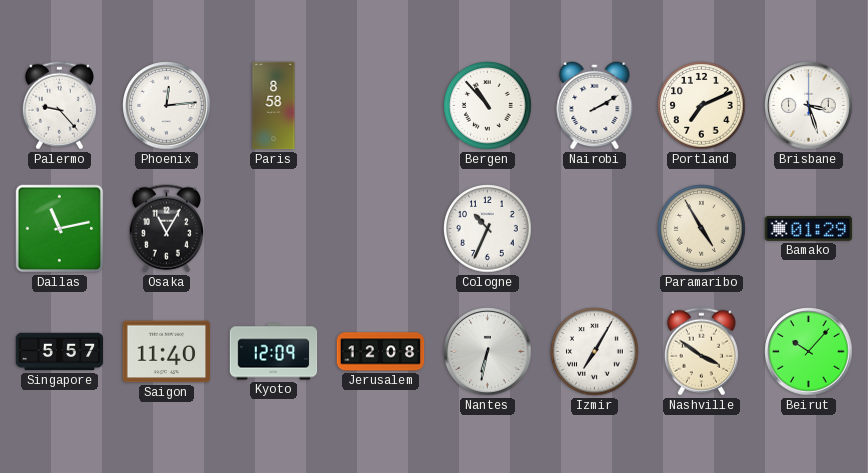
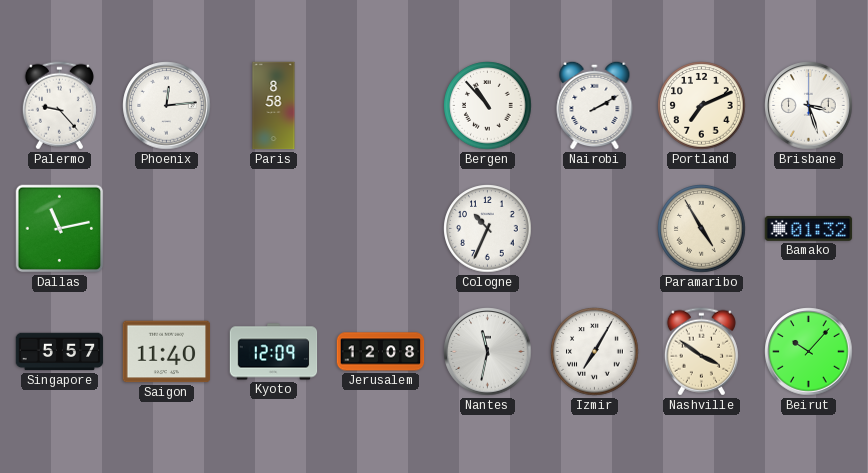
Osaka: 11:05 -> none (166, 229)
Bamako: 01:29 -> 01:32 (809, 229)
Nantes: 6:32 -> 11:32 (488, 352)
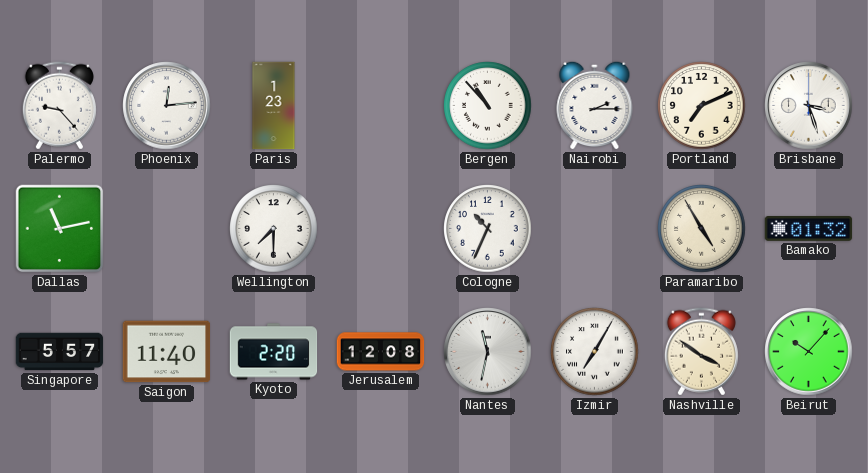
Paris: 8:58 -> 1:23 (274, 106)
Nairobi: 2:10 -> 2:15 (595, 105)
Wellington: none -> 7:30 (274, 229)
Kyoto: 12:09 -> 2:20 (274, 352)
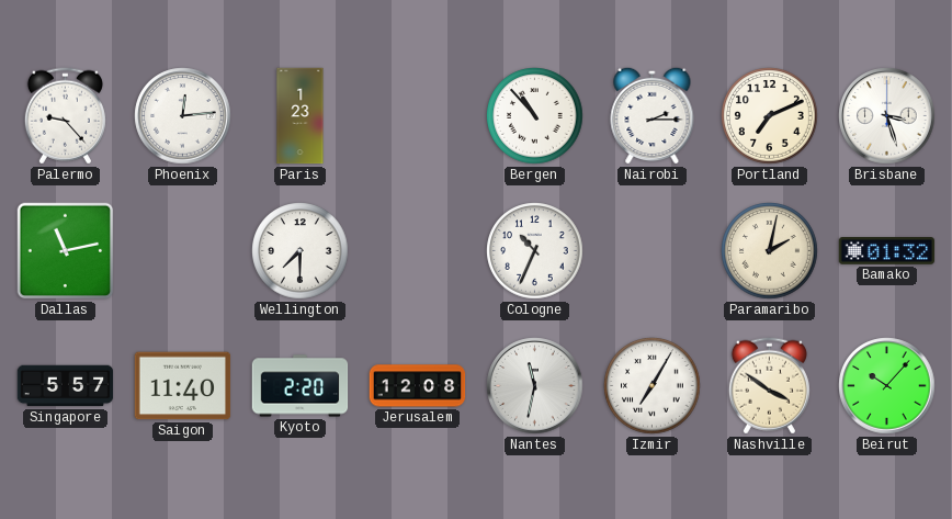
Paramaribo: 4:55 -> 2:02 (770, 251)
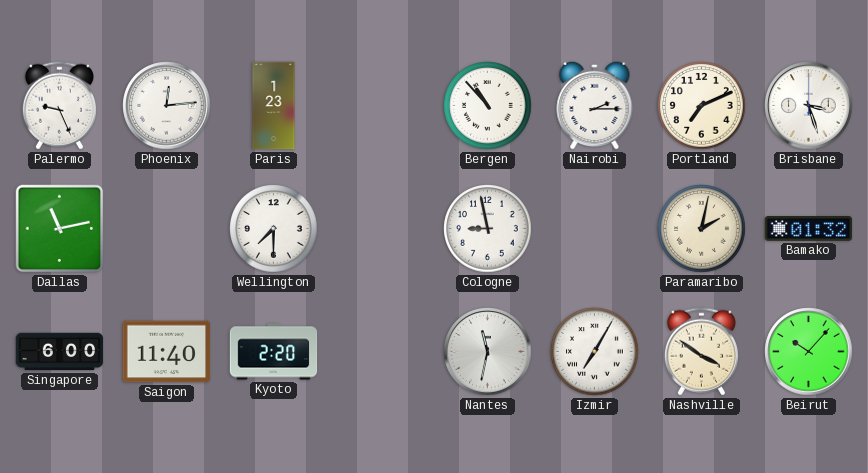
Palermo: 9:23 -> 9:26 (59, 106)
Cologne: 10:34 -> 8:58 (488, 229)
Singapore: 5:57 -> 6:00 (60, 352)
Jerusalem: 12:08 -> none (418, 386)
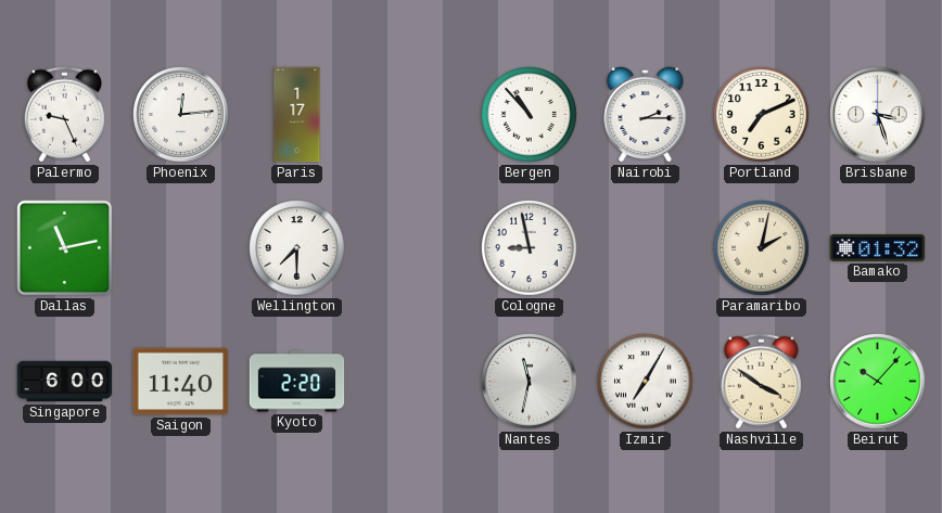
Paris: 1:23 -> 1:17 (297, 115)
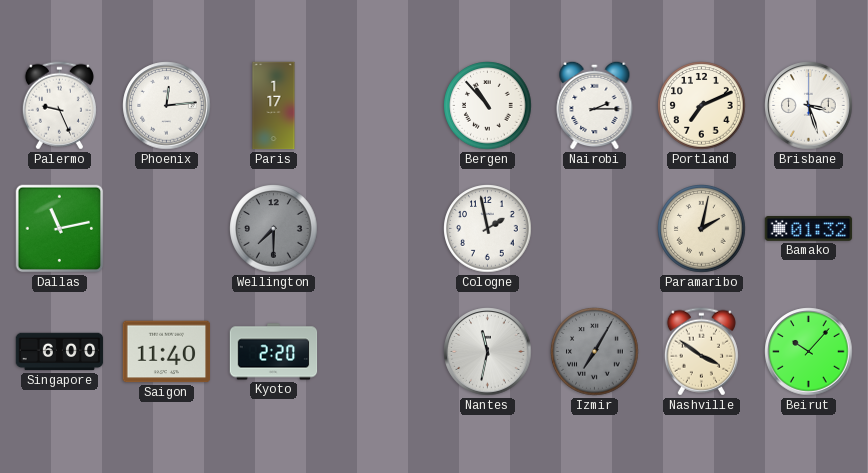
Wellington dial: white -> grey (274, 229)
Cologne: 8:58 -> 1:58 (488, 229)
Izmir dial: white -> grey (595, 352)
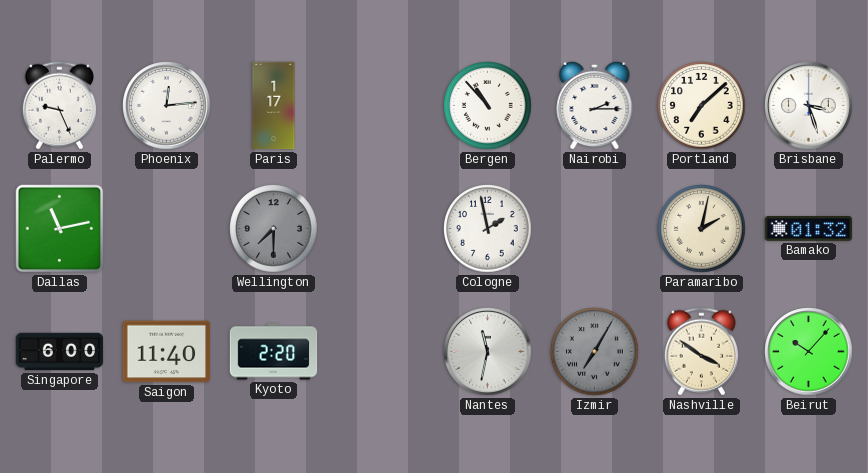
Portland: 7:11 -> 7:08 (702, 106)
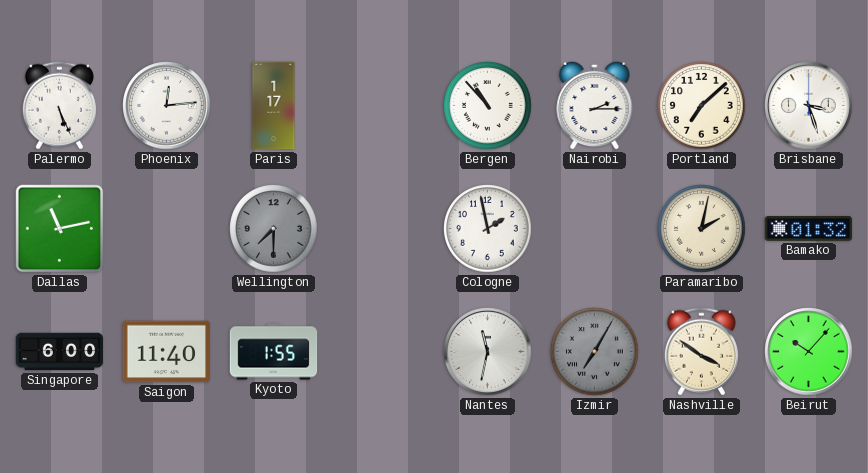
Palermo: 9:26 -> 5:26 (59, 106)
Kyoto: 2:20 -> 1:55 (274, 352)
